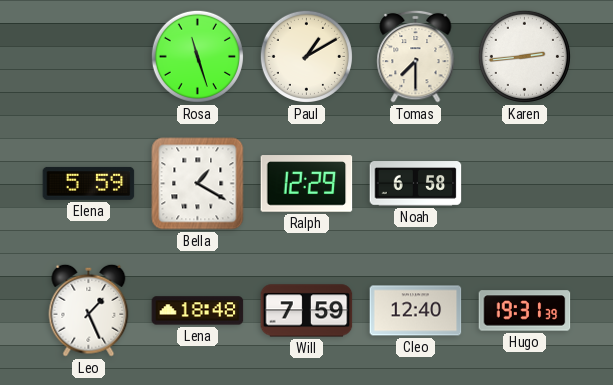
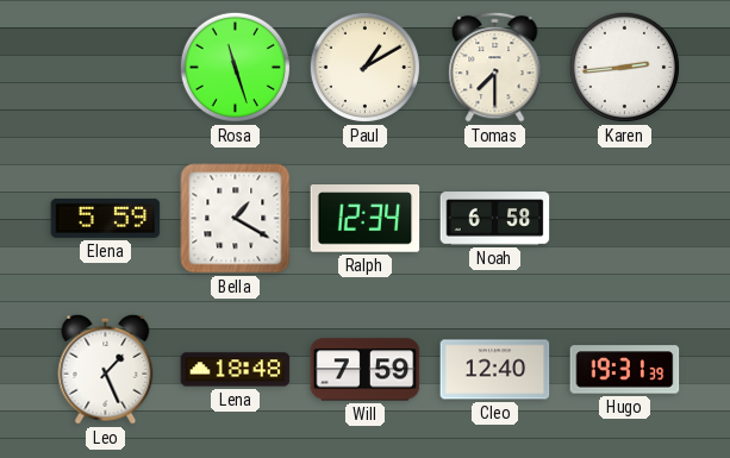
Ralph: 12:29 -> 12:34 (366, 219)
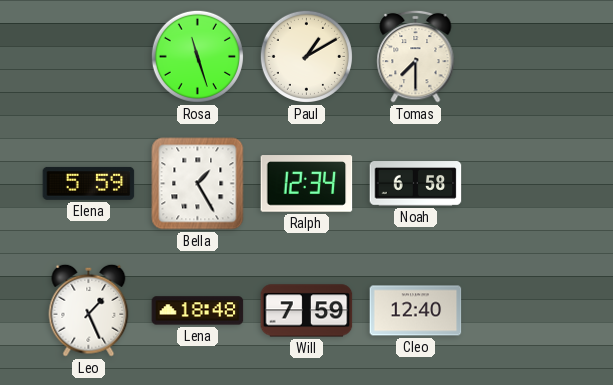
Karen: 2:44 -> none (624, 67)
Bella: 1:20 -> 1:25 (198, 184)
Hugo: 19:31 -> none (625, 370)
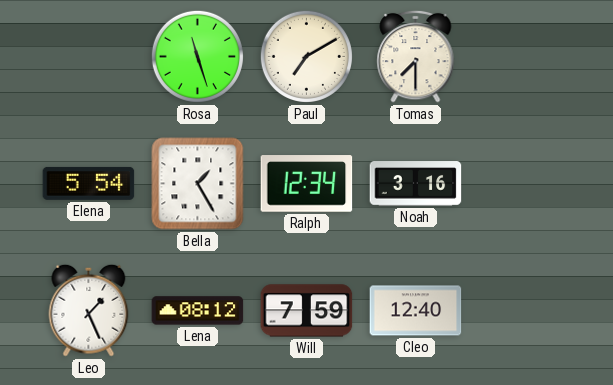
Paul: 1:10 -> 7:10 (306, 56)
Elena: 5:59 -> 5:54 (89, 183)
Noah: 6:58 -> 3:16 (416, 184)
Lena: 18:48 -> 08:12 (198, 311)
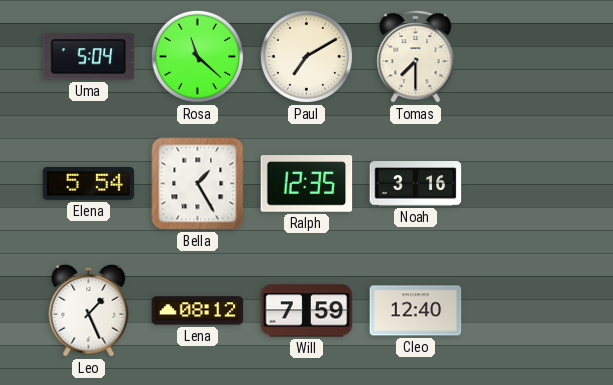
Uma: none -> 5:04 (89, 57)
Rosa: 11:27 -> 11:22 (197, 56)
Ralph: 12:34 -> 12:35 (307, 184)
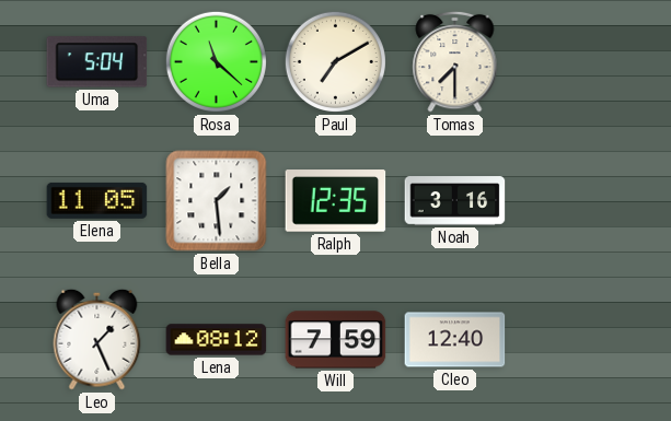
Elena: 5:54 -> 11:05 (97, 200)
Bella: 1:25 -> 1:29 (217, 201)
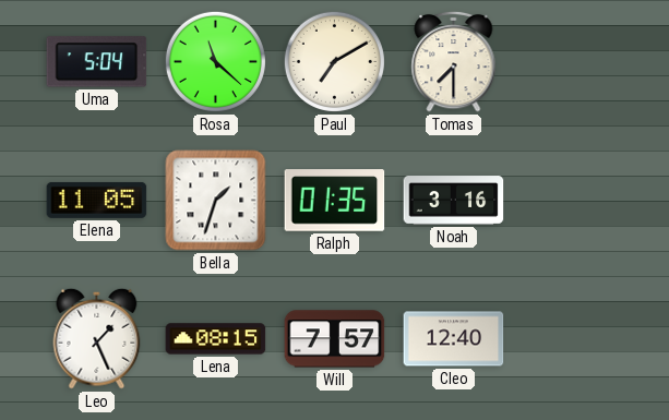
Bella: 1:29 -> 1:33 (216, 201)
Ralph: 12:35 -> 01:35 (335, 201)
Lena: 08:12 -> 08:15 (216, 339)
Will: 7:59 -> 7:57 (335, 339)
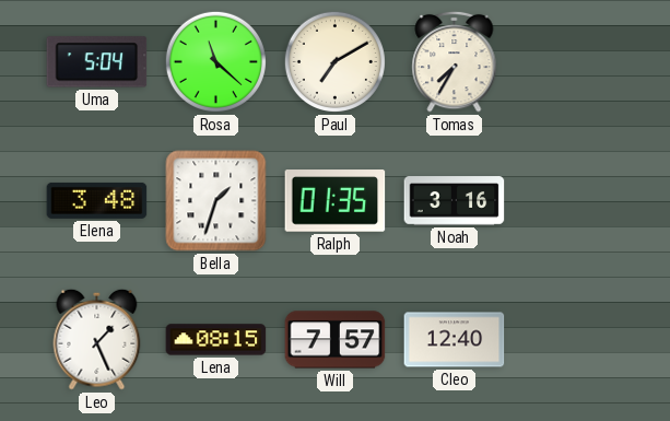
Tomas: 7:30 -> 7:35 (455, 61)
Elena: 11:05 -> 3:48 (97, 200)
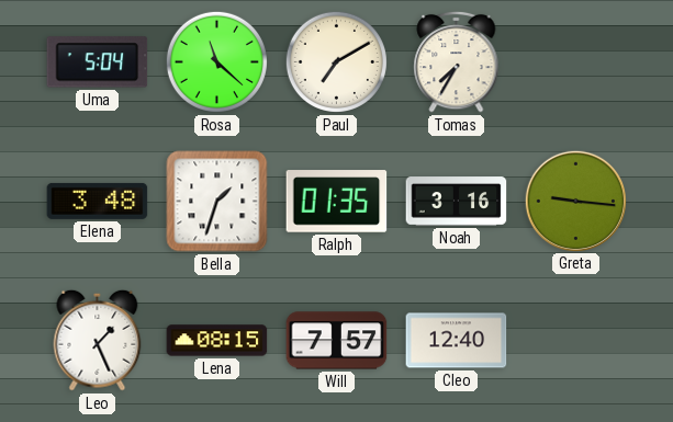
Greta: none -> 9:16 (575, 201)
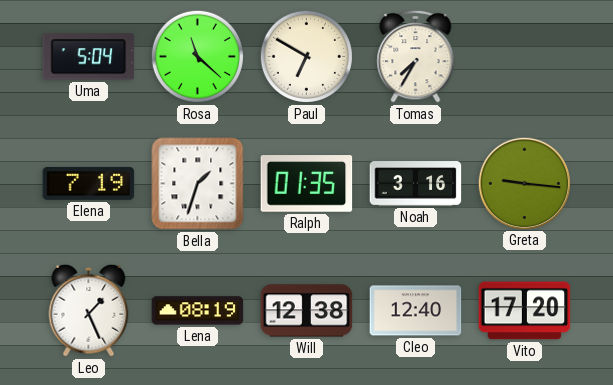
Paul: 7:10 -> 6:50 (306, 56)
Elena: 3:48 -> 7:19 (89, 183)
Lena: 08:15 -> 08:19 (198, 311)
Will: 7:57 -> 12:38 (307, 311)
Vito: none -> 17:20 (525, 311)
